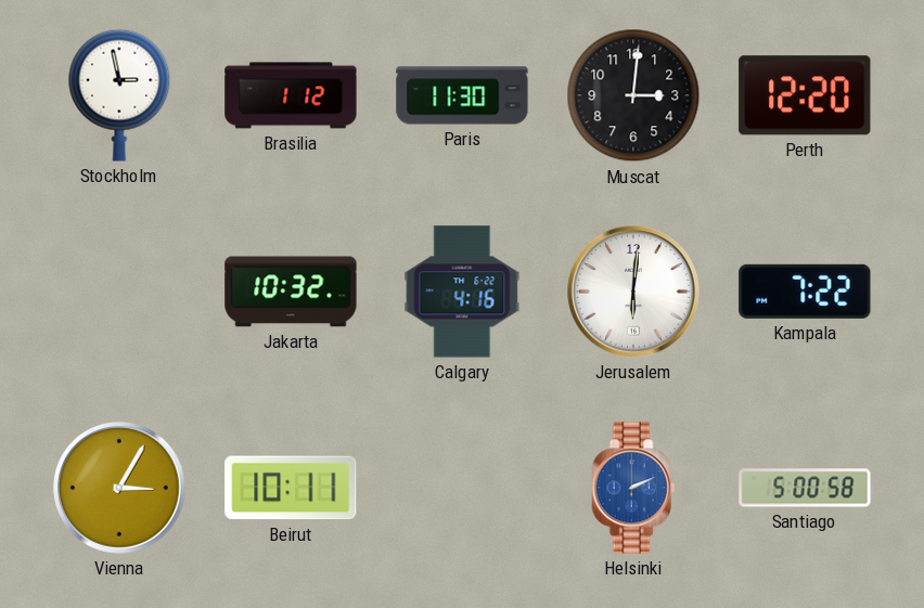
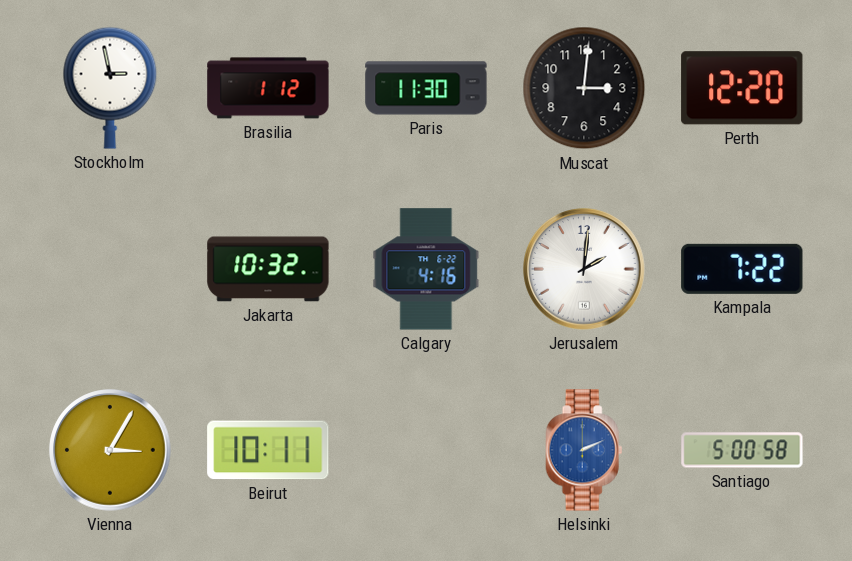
Jerusalem: 6:01 -> 2:01 (584, 269)
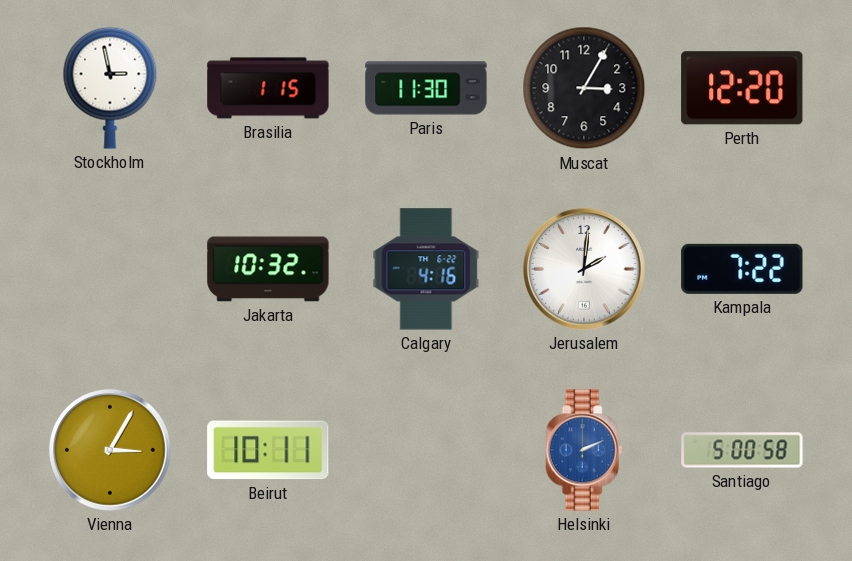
Brasilia: 1:12 -> 1:15 (268, 88)
Muscat: 3:01 -> 3:05 (584, 88)
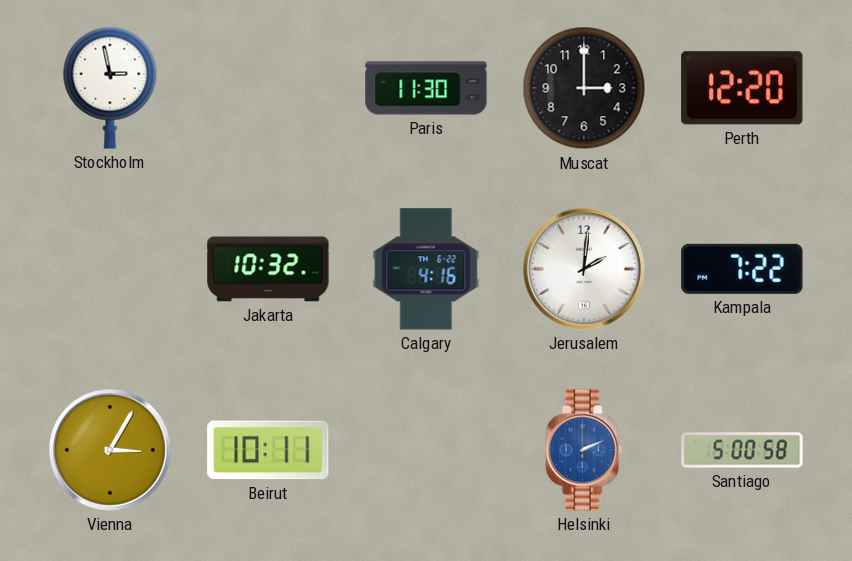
Brasilia: 1:15 -> none (268, 88)
Muscat: 3:05 -> 3:00 (584, 88)
